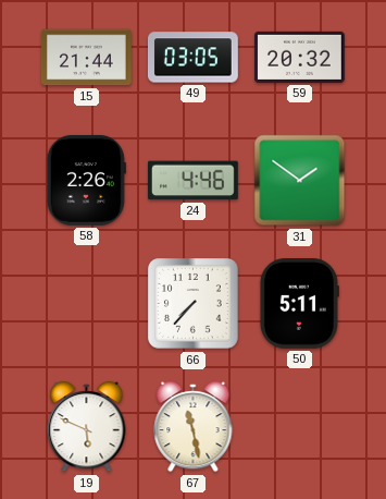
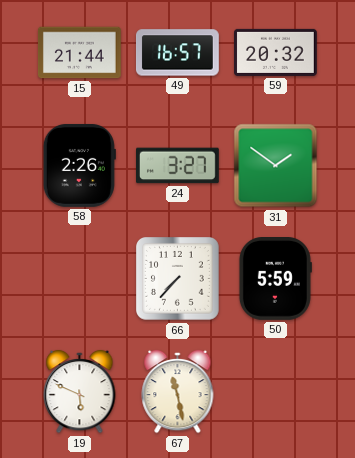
49: 03:05 -> 16:57 (177, 53)
24: 4:46 -> 3:27 (178, 166)
50: 5:11 -> 5:59 (275, 279)
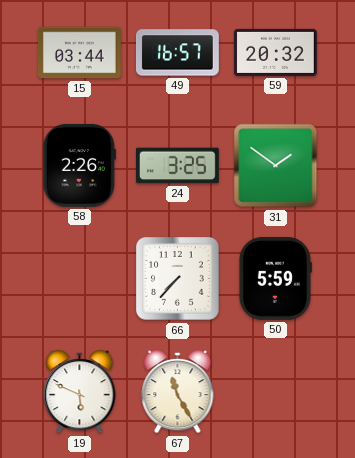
15: 21:44 -> 03:44 (80, 53)
24: 3:27 -> 3:25 (178, 166)
67: 11:28 -> 11:25 (178, 392)
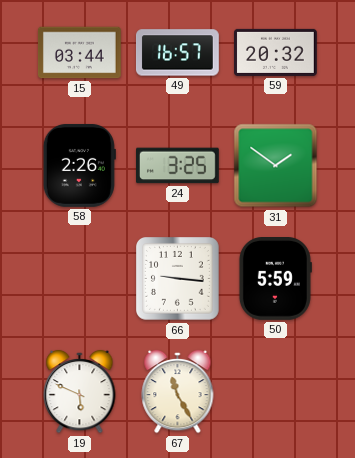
66: 7:37 -> 9:16 (178, 279)
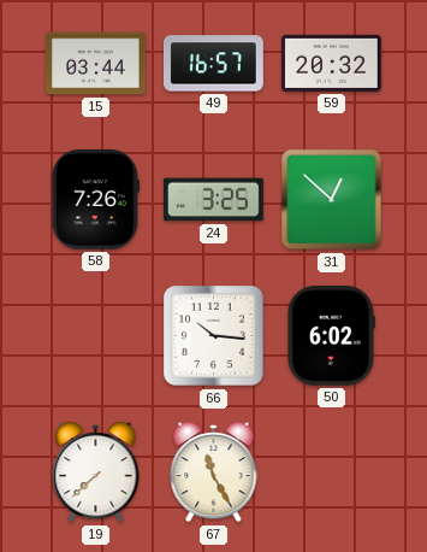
58: 2:26 -> 7:26 (95, 199)
31: 1:51 -> 12:52 (332, 200)
66: 9:16 -> 10:16 (214, 336)
50: 5:59 -> 6:02 (331, 336)
19: 5:49 -> 7:38 (96, 472)
